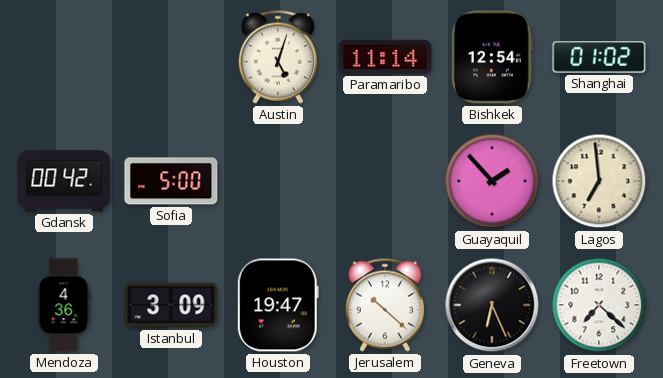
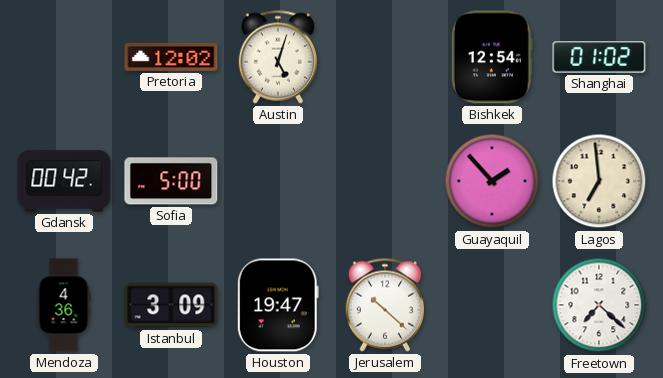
Pretoria: none -> 12:02 (171, 57)
Paramaribo: 11:14 -> none (385, 57)
Geneva: 6:26 -> none (492, 305)
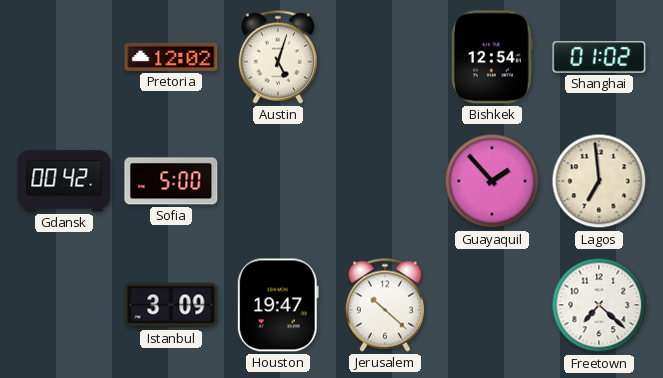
Mendoza: 4:36 -> none (64, 305)
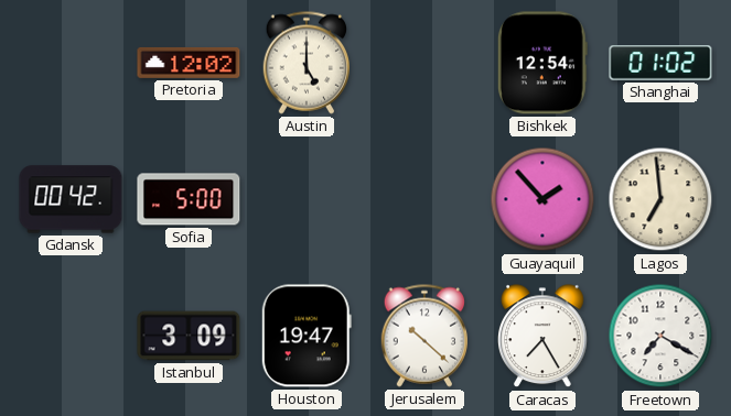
Austin: 5:03 -> 5:00 (305, 63)
Caracas: none -> 7:25 (544, 337)
Freetown: 7:22 -> 7:20 (660, 336)
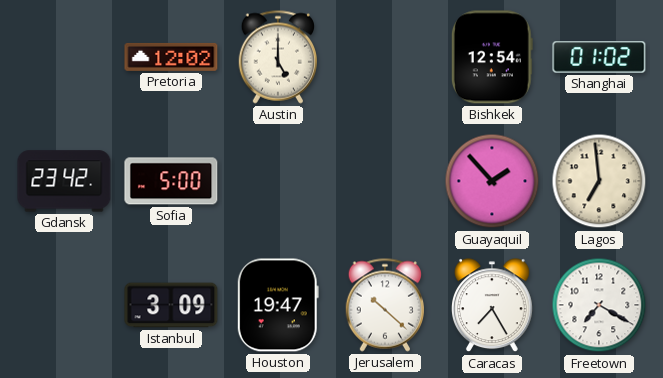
Gdansk: 00:42 -> 23:42 (64, 181)
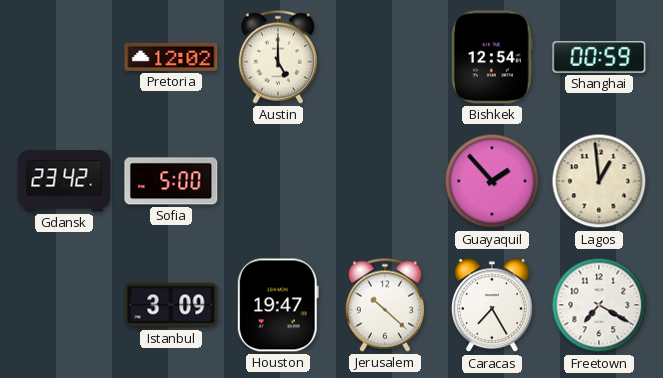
Shanghai: 01:02 -> 00:59 (599, 57)
Lagos: 6:59 -> 12:59 (599, 181)
